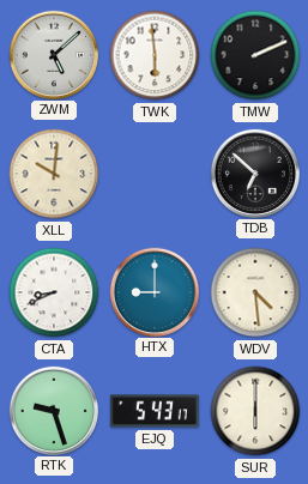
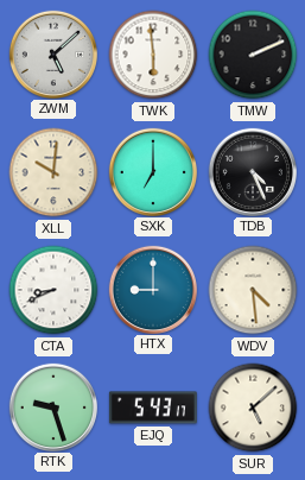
SXK: none -> 7:00 (152, 171)
TDB: 6:52 -> 4:26 (252, 171)
SUR: 6:00 -> 5:08 (253, 408)
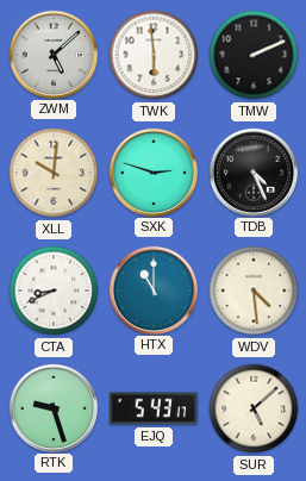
SXK: 7:00 -> 2:48 (152, 171)
HTX: 9:00 -> 11:00 (152, 289)
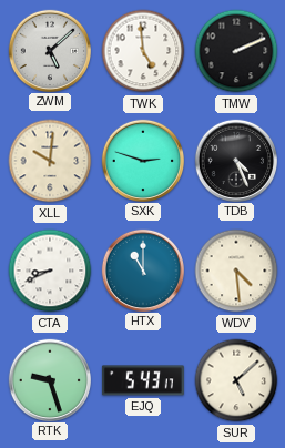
TWK: 5:59 -> 4:59 (143, 51)
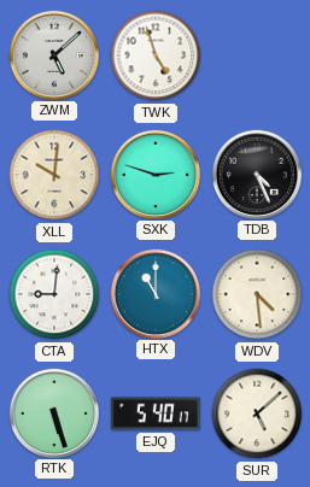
TWK: 4:59 -> 4:57 (156, 55)
TMW: 2:11 -> none (236, 51)
CTA: 8:41 -> 9:01 (54, 294)
RTK: 9:27 -> 5:27 (53, 412)
EJQ: 5:43 -> 5:40 (156, 413)
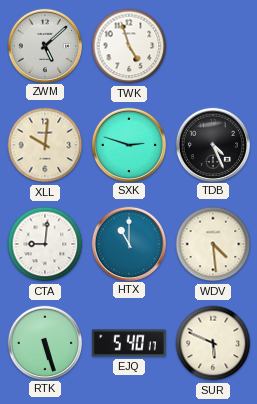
SUR: 5:08 -> 5:49 (213, 343)
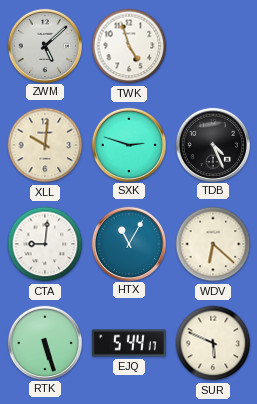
HTX: 11:00 -> 11:05 (128, 243)
WDV: 4:29 -> 6:22 (213, 244)
EJQ: 5:40 -> 5:44 (129, 343)
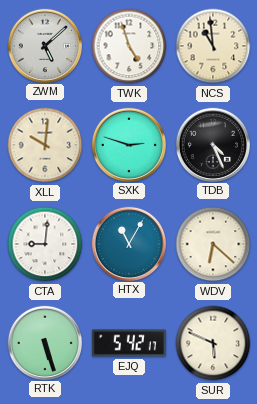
NCS: none -> 10:59 (213, 46)
EJQ: 5:44 -> 5:42 (129, 343)
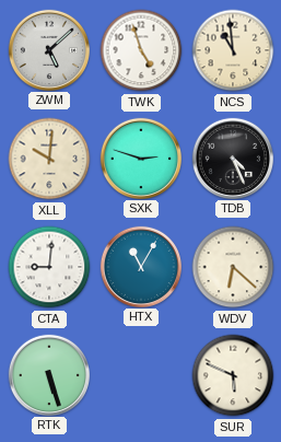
EJQ: 5:42 -> none (129, 343)
